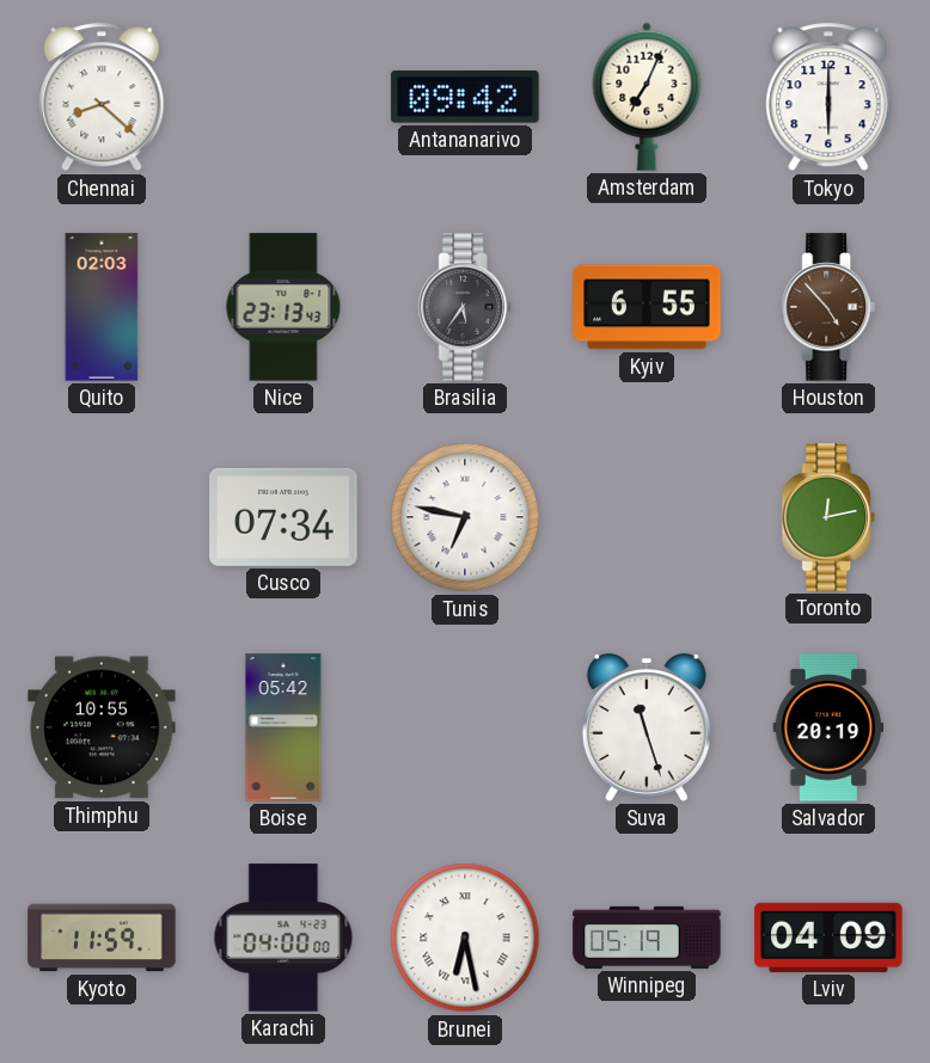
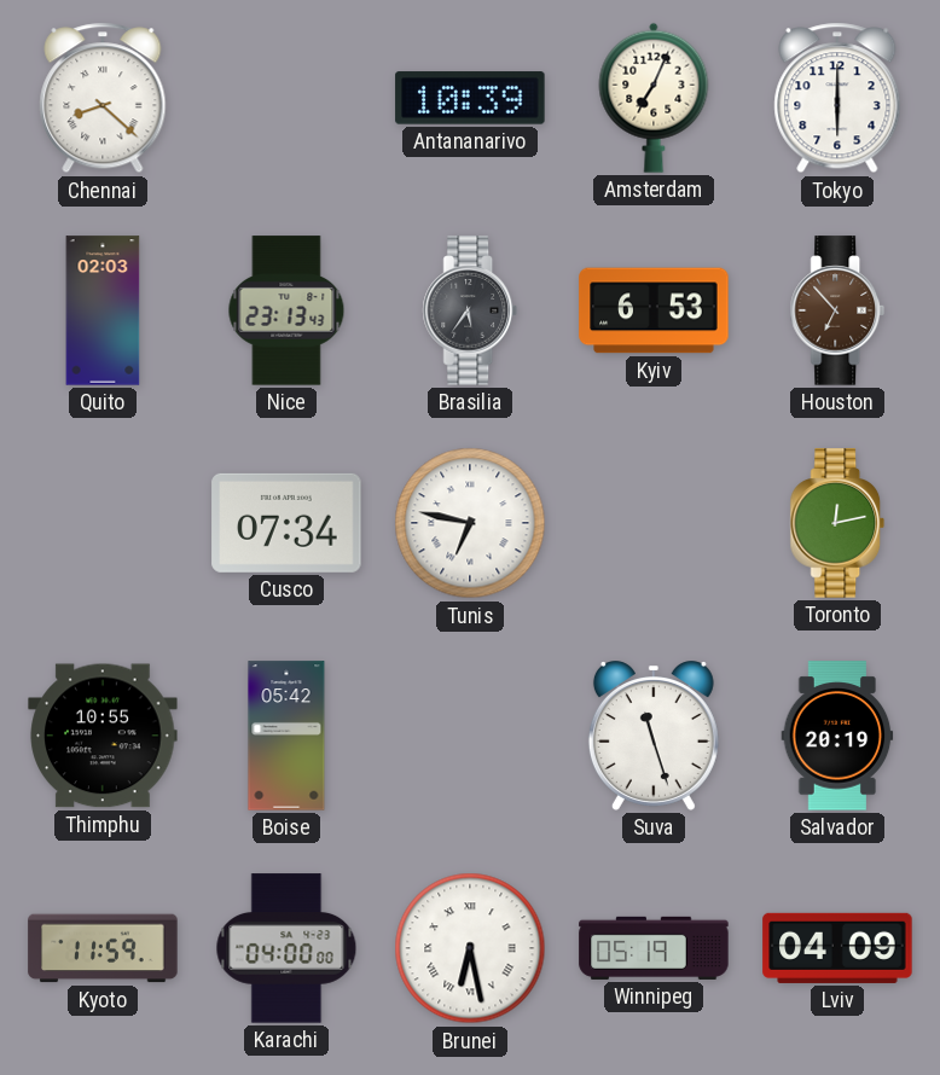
Antananarivo: 09:42 -> 10:39 (470, 98)
Kyiv: 6:55 -> 6:53 (654, 310)
Houston: 4:53 -> 6:53 (837, 310)
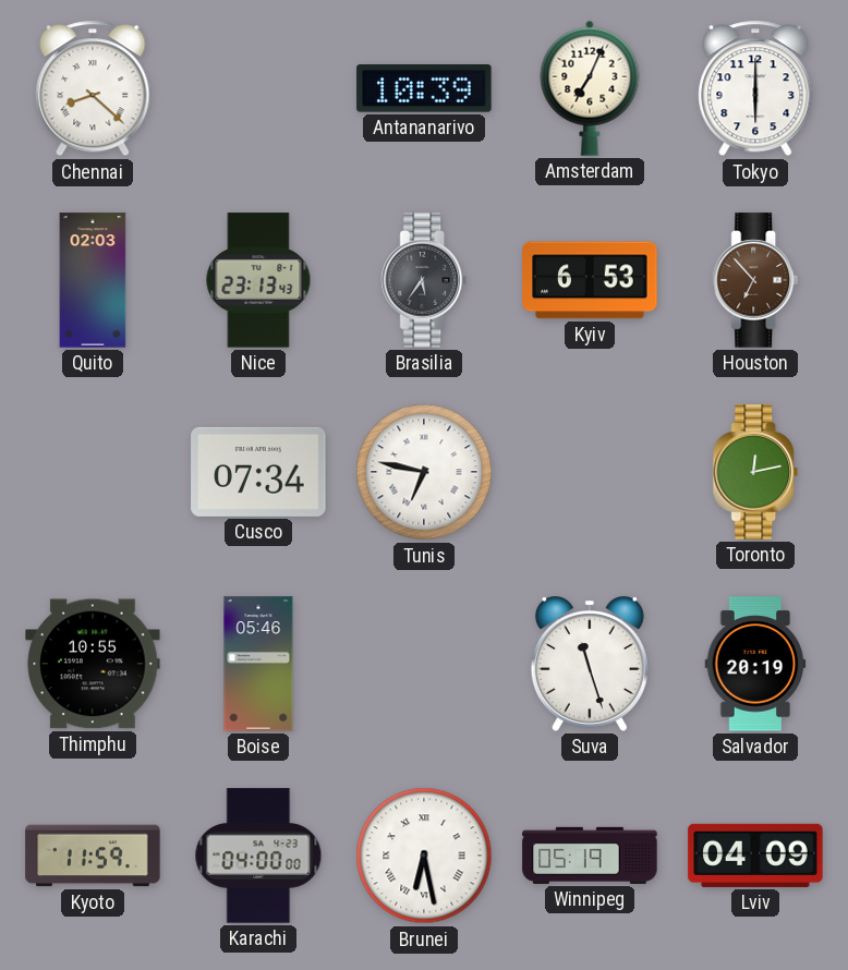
Boise: 05:42 -> 05:46 (258, 664)
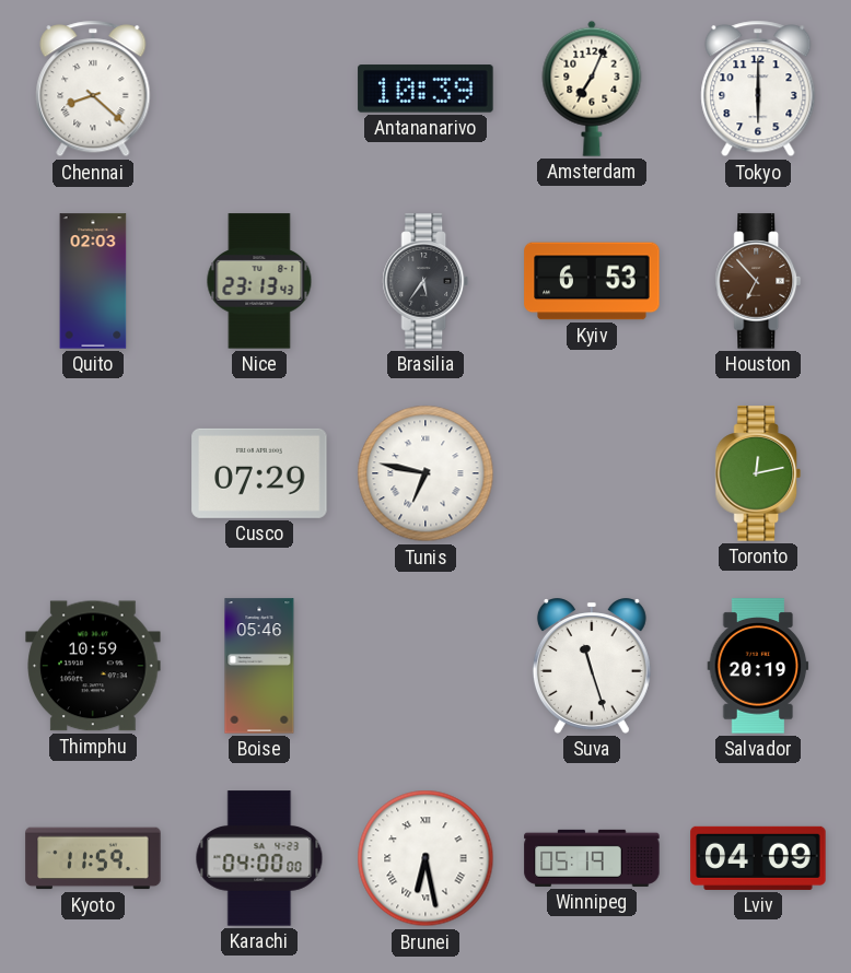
Cusco: 07:34 -> 07:29 (259, 473)
Thimphu: 10:55 -> 10:59 (93, 666)
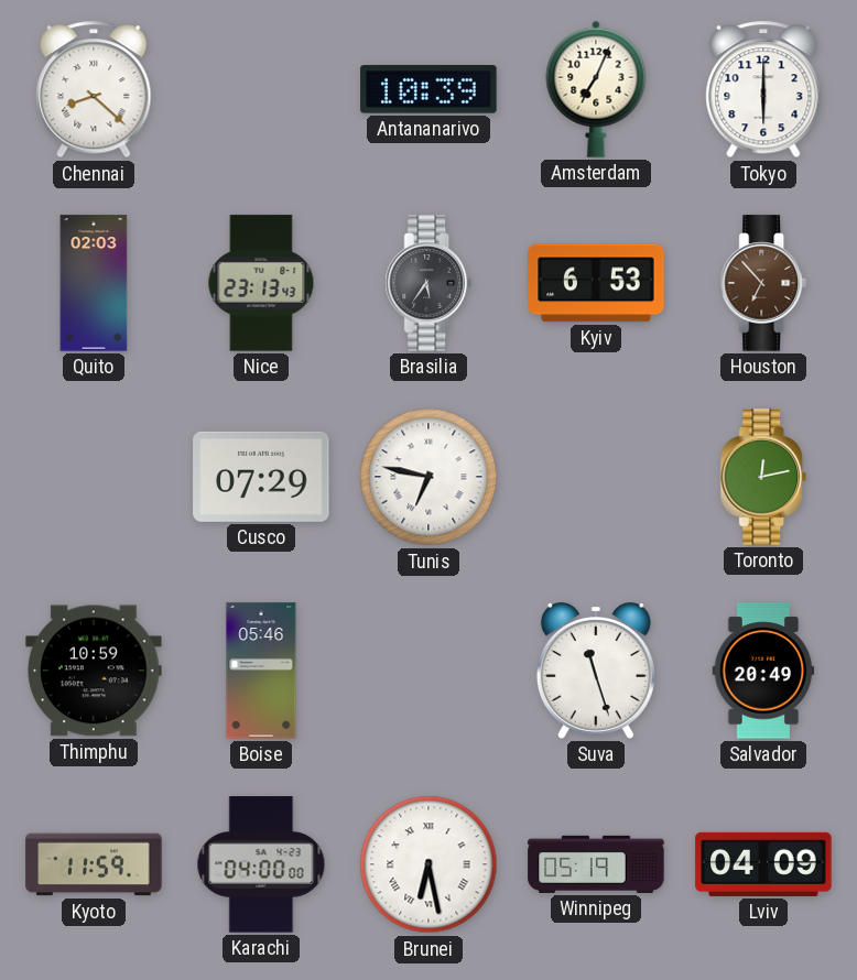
Salvador: 20:19 -> 20:49 (763, 671)
